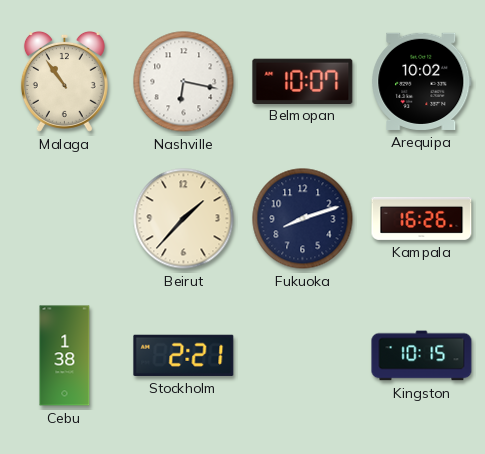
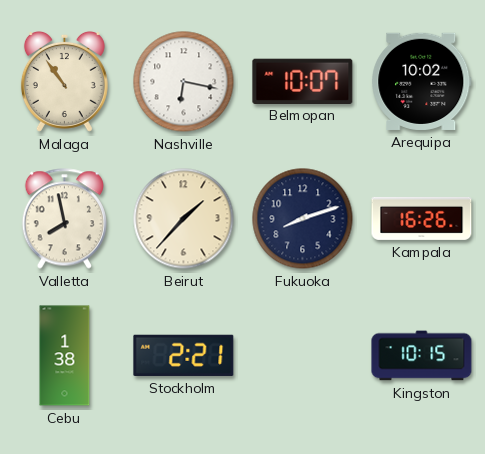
Valletta: none -> 7:58 (64, 219)
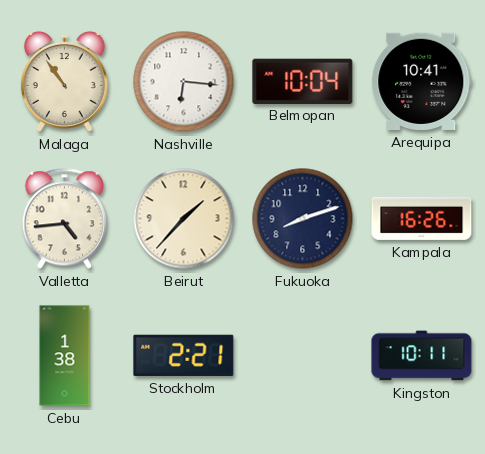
Nashville: 6:17 -> 6:16 (184, 82)
Belmopan: 10:07 -> 10:04 (303, 81)
Arequipa: 10:02 -> 10:41 (422, 81)
Valletta: 7:58 -> 4:44 (64, 219)
Kingston: 10:15 -> 10:11 (422, 356)
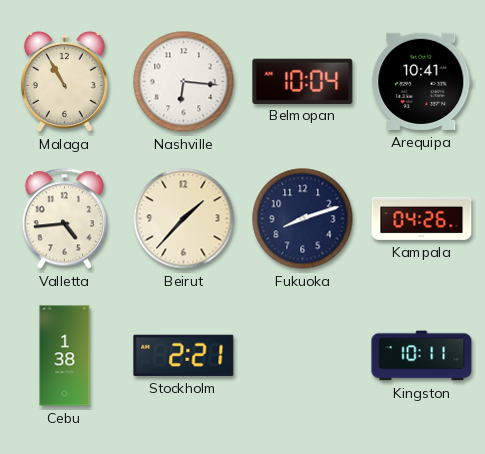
Malaga: 10:54 -> 10:55 (64, 81)
Kampala: 16:26 -> 04:26 (422, 218)
